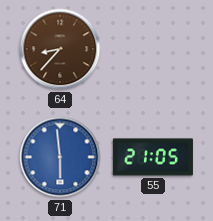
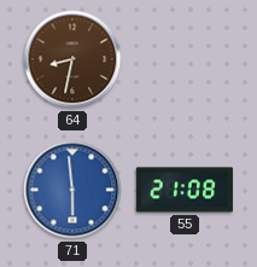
64: 8:37 -> 8:32 (72, 59)
55: 21:05 -> 21:08 (185, 190)
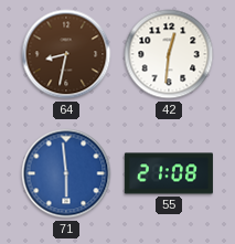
42: none -> 12:31 (169, 54)
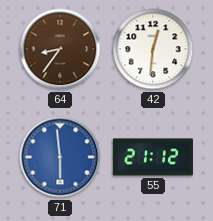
64: 8:32 -> 8:36 (60, 49)
55: 21:08 -> 21:12 (153, 157)
